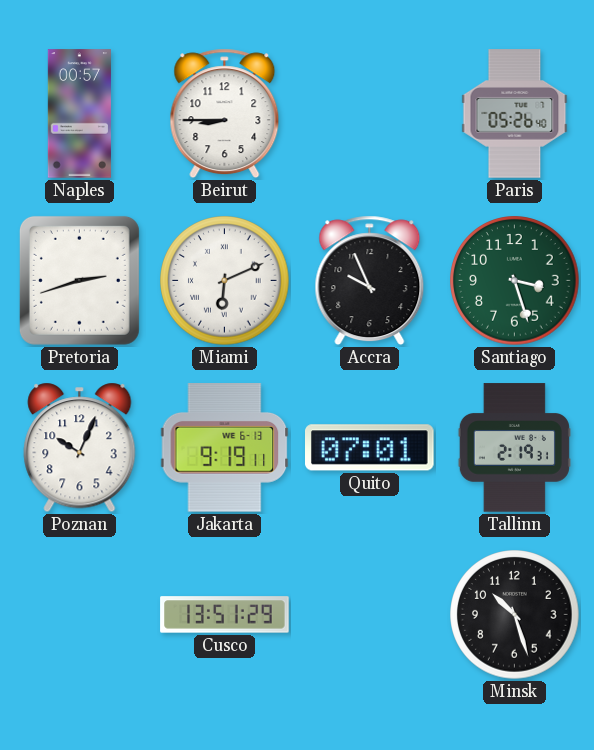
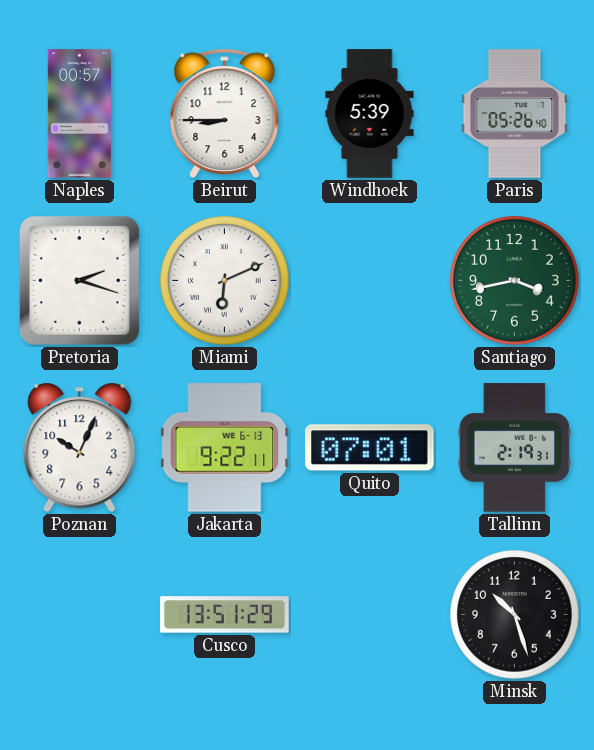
Windhoek: none -> 5:39 (370, 114)
Pretoria: 2:42 -> 2:18 (79, 280)
Accra: 9:56 -> none (370, 281)
Santiago: 3:27 -> 3:43 (515, 281)
Jakarta: 9:19 -> 9:22 (225, 448)
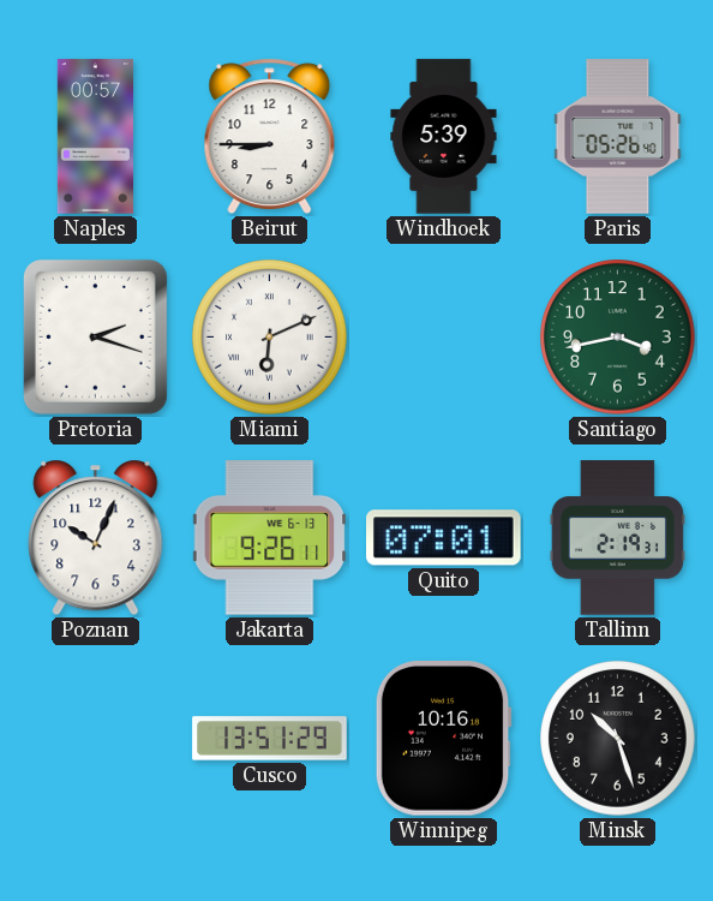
Jakarta: 9:22 -> 9:26 (270, 538)
Winnipeg: none -> 10:16 (443, 739)
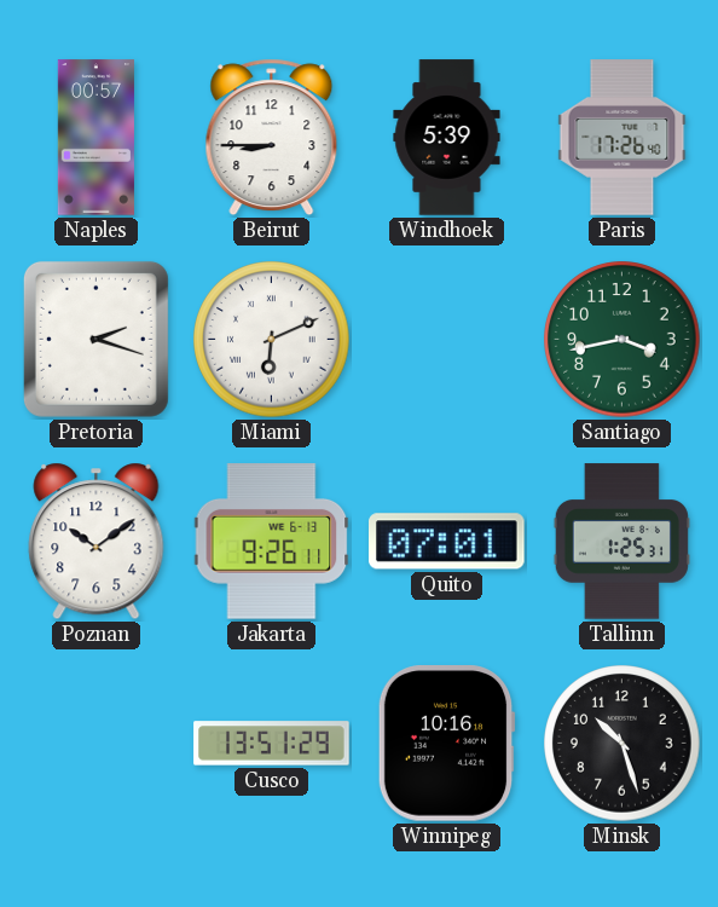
Paris: 05:26 -> 17:26 (623, 138)
Poznan: 10:04 -> 10:09 (97, 542)
Tallinn: 2:19 -> 1:25 (621, 542)
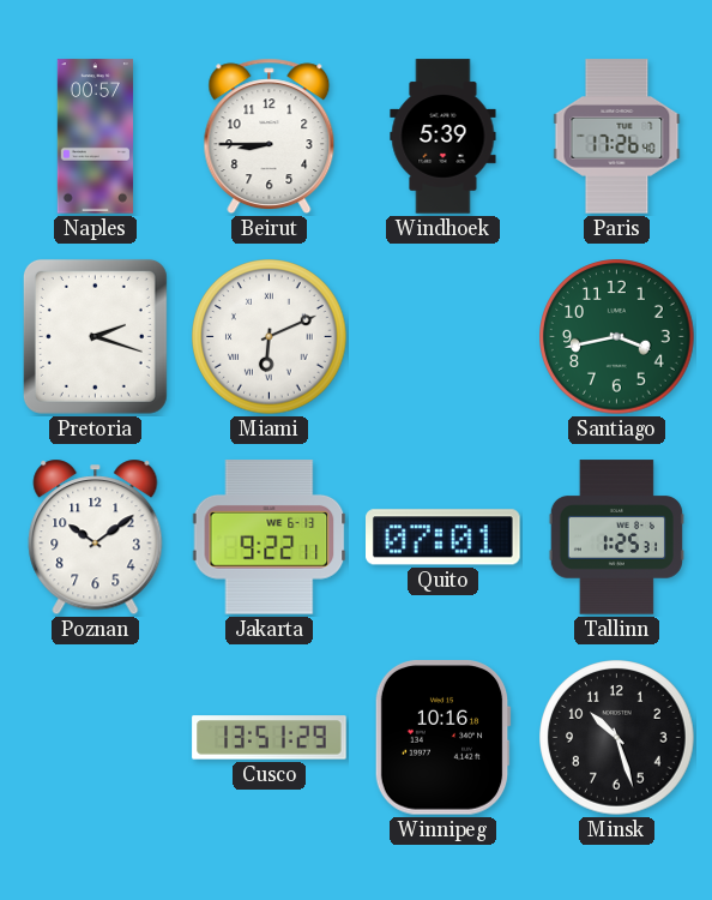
Jakarta: 9:26 -> 9:22 (270, 538)
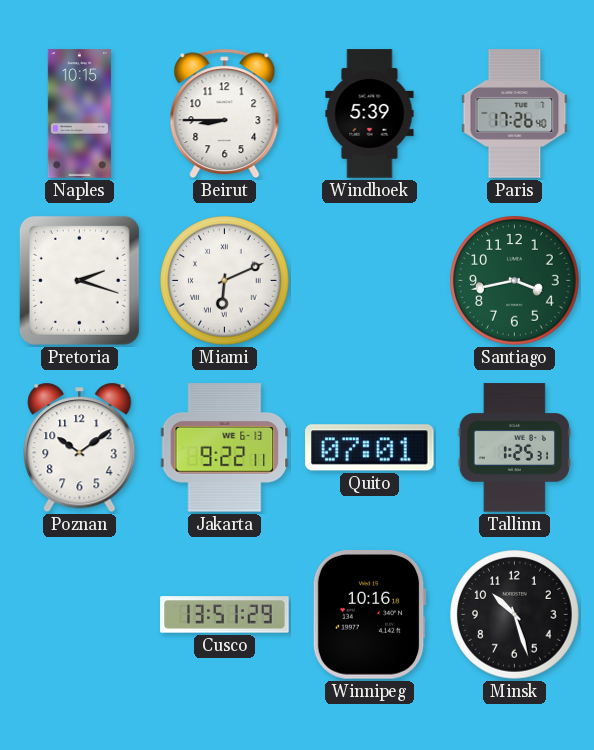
Naples: 00:57 -> 10:15 (79, 114)
